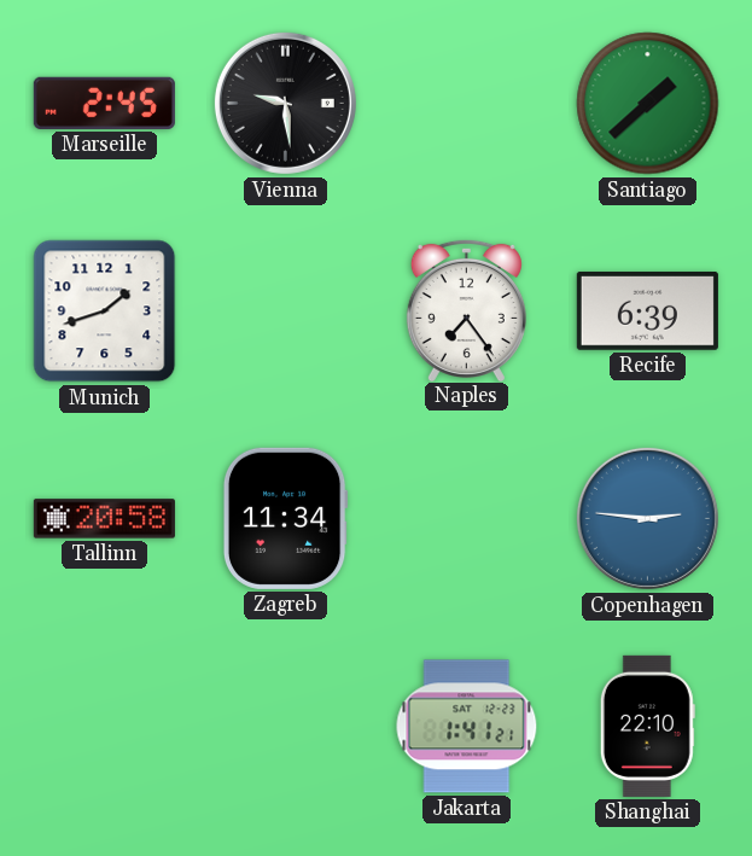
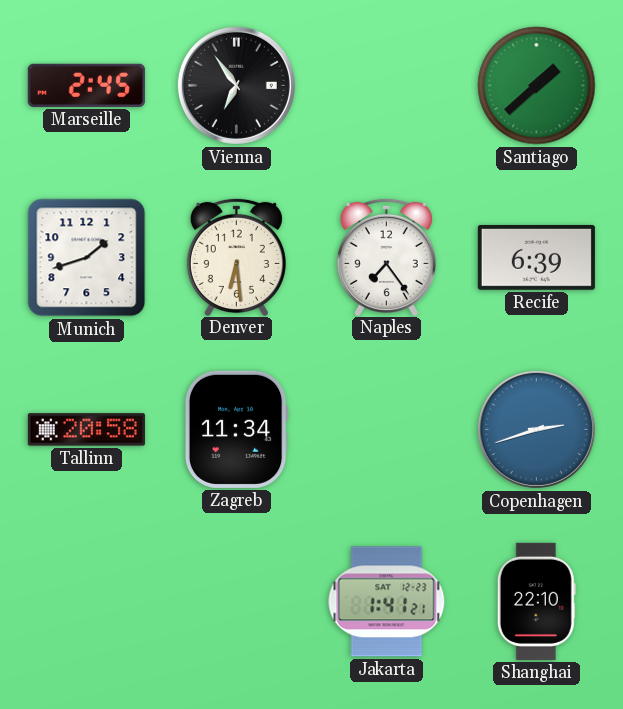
Vienna: 9:29 -> 6:54 (236, 85)
Denver: none -> 6:29 (236, 256)
Copenhagen: 2:46 -> 2:42 (536, 429)
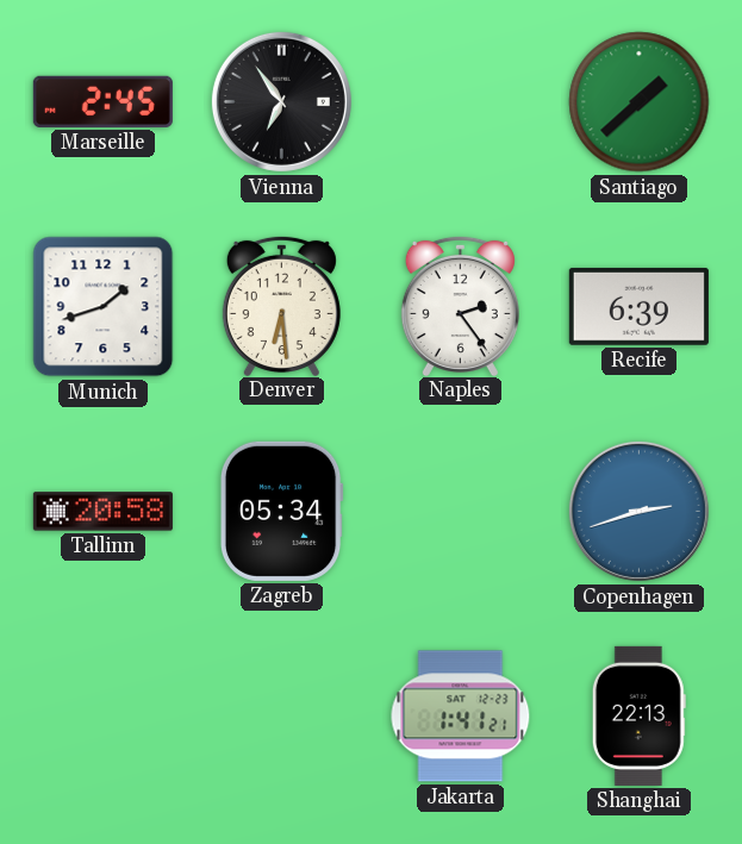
Naples: 7:24 -> 2:24 (460, 305)
Zagreb: 11:34 -> 05:34 (281, 511)
Shanghai: 22:10 -> 22:13 (638, 715)
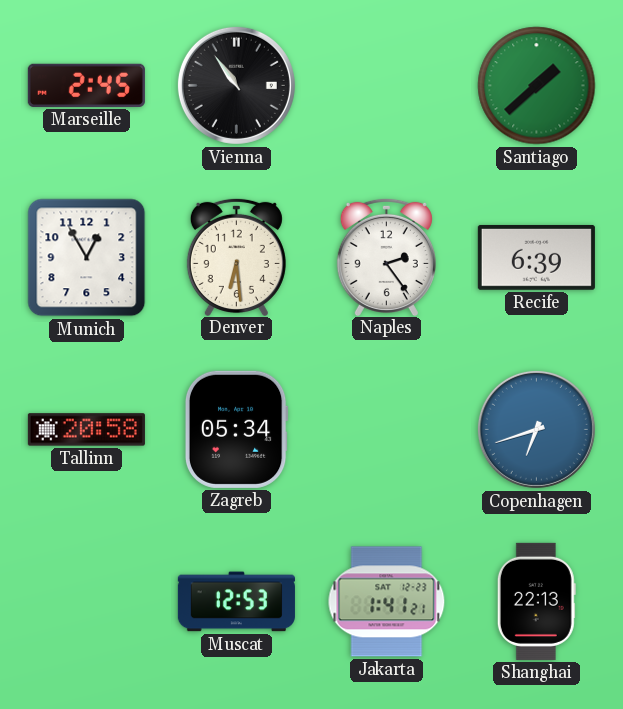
Vienna: 6:54 -> 10:54 (236, 85)
Munich: 1:42 -> 12:55 (87, 258)
Copenhagen: 2:42 -> 6:42 (536, 429)
Muscat: none -> 12:53 (236, 602)
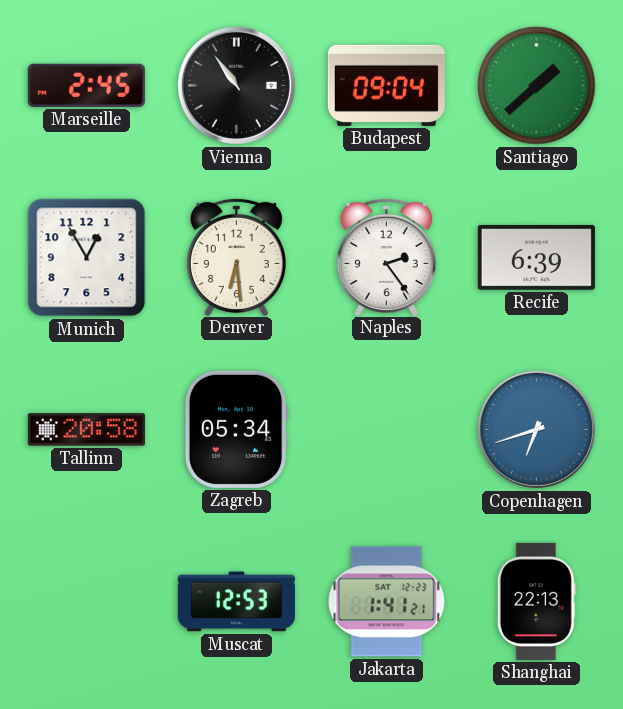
Budapest: none -> 09:04 (386, 85)
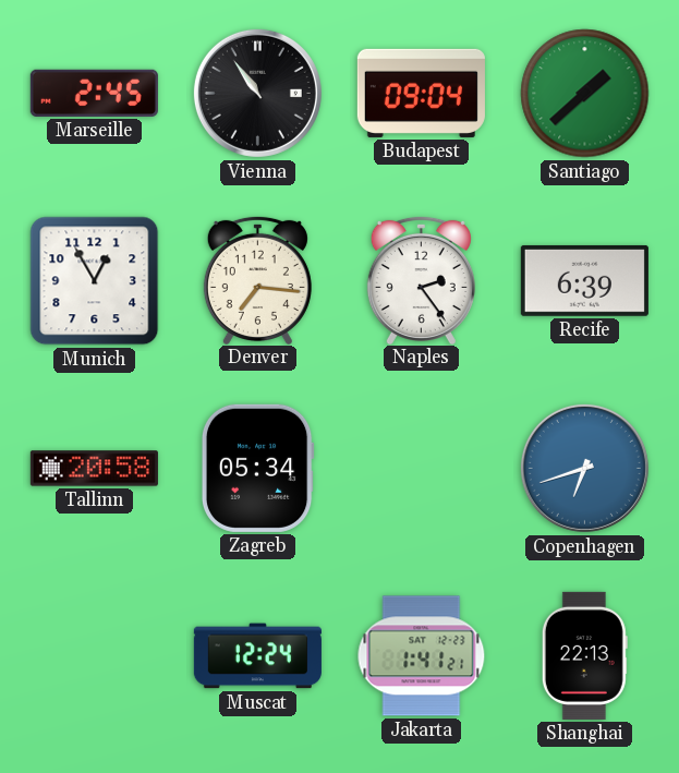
Denver: 6:29 -> 7:16 (257, 279)
Muscat: 12:53 -> 12:24 (257, 656)
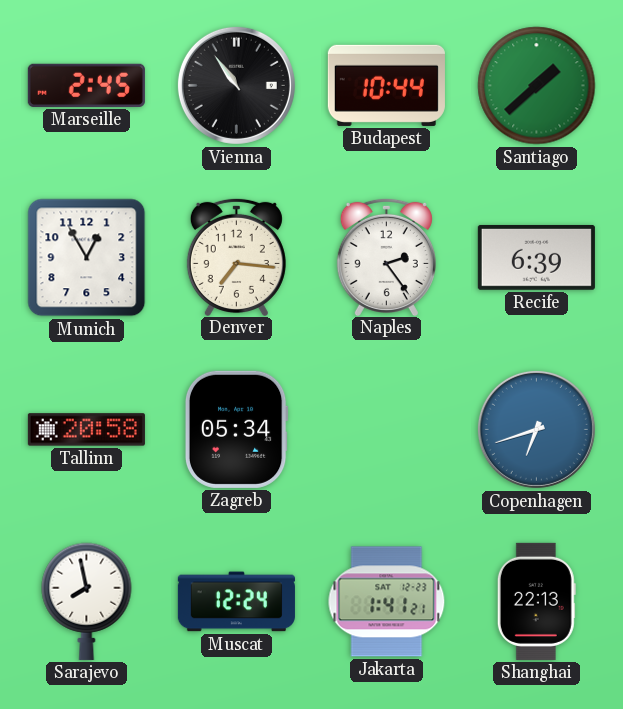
Budapest: 09:04 -> 10:44 (386, 85)
Sarajevo: none -> 7:58 (87, 601)
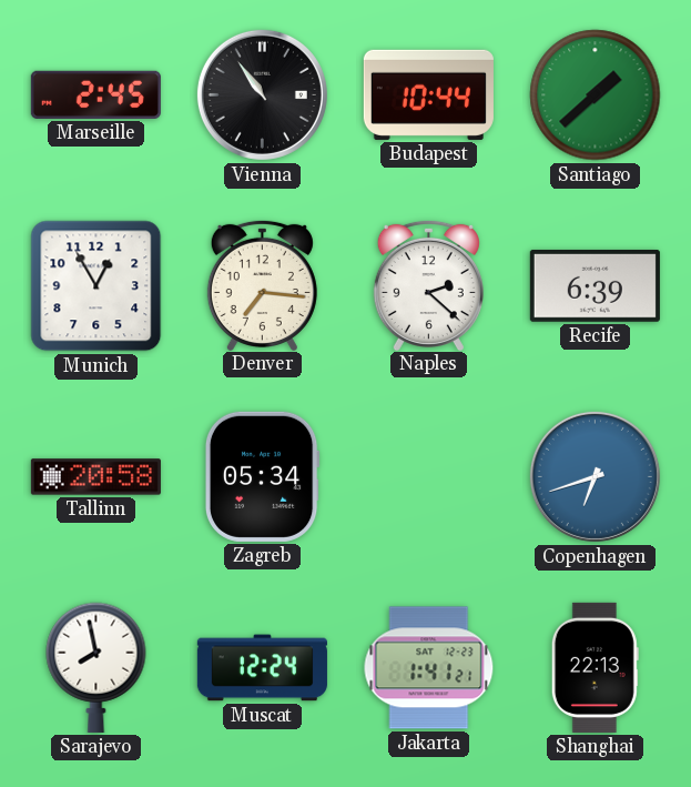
Naples: 2:24 -> 2:22 (428, 284)
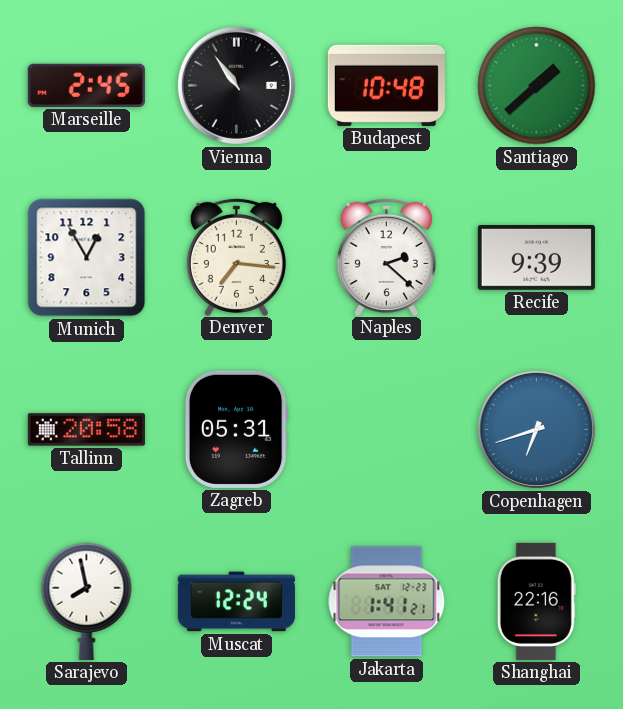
Budapest: 10:44 -> 10:48 (386, 85)
Recife: 6:39 -> 9:39 (536, 257)
Zagreb: 05:34 -> 05:31 (236, 429)
Shanghai: 22:13 -> 22:16 (536, 601)
